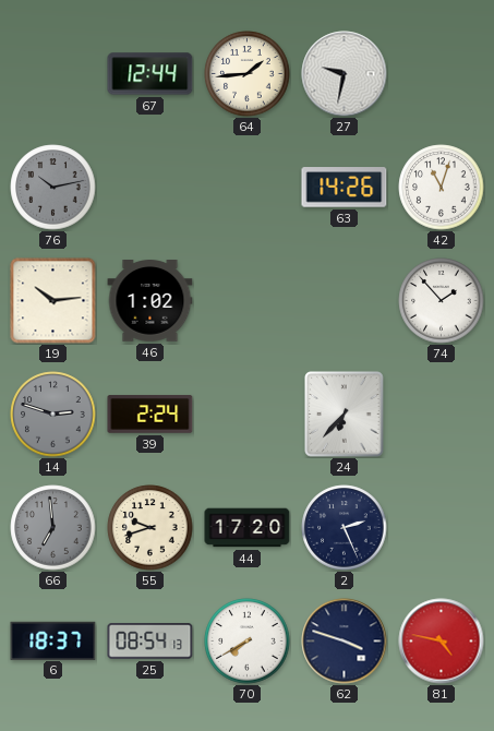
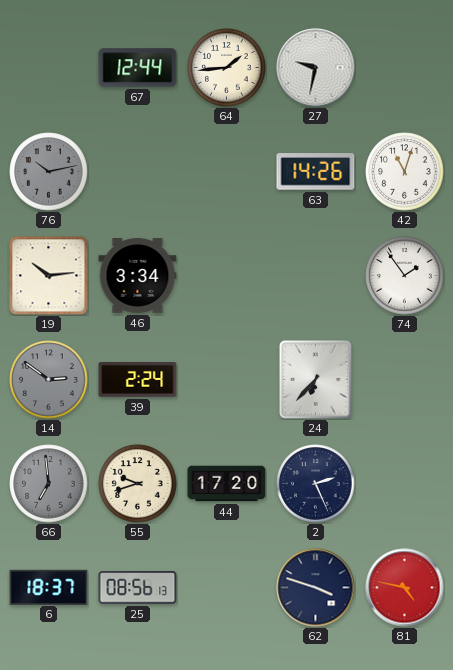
46: 1:02 -> 3:34 (138, 276)
74: 1:53 -> 1:54 (405, 276)
14: 2:48 -> 2:51 (49, 380)
25: 08:54 -> 08:56 (138, 588)
70: 7:40 -> none (248, 642)
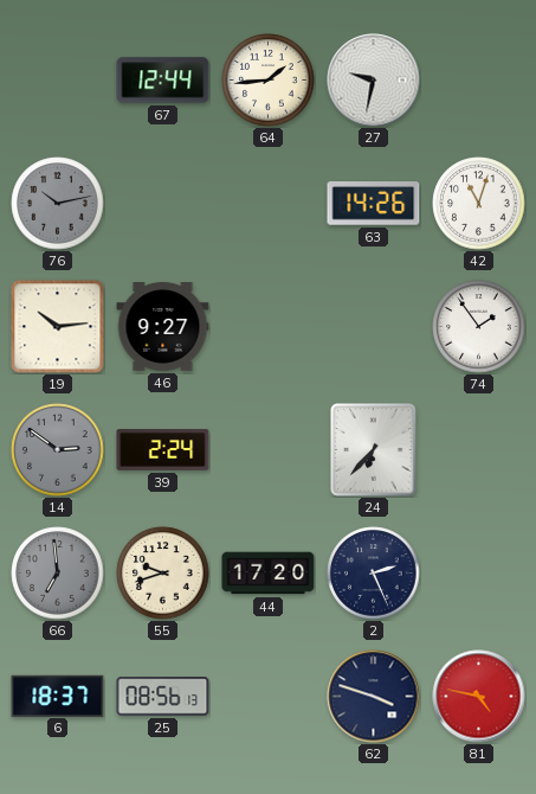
46: 3:34 -> 9:27 (163, 327)
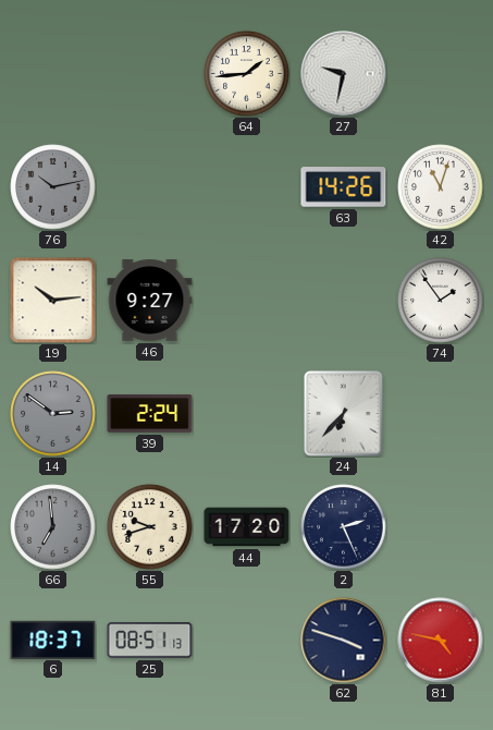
67: 12:44 -> none (163, 81)
25: 08:56 -> 08:51 (150, 641)
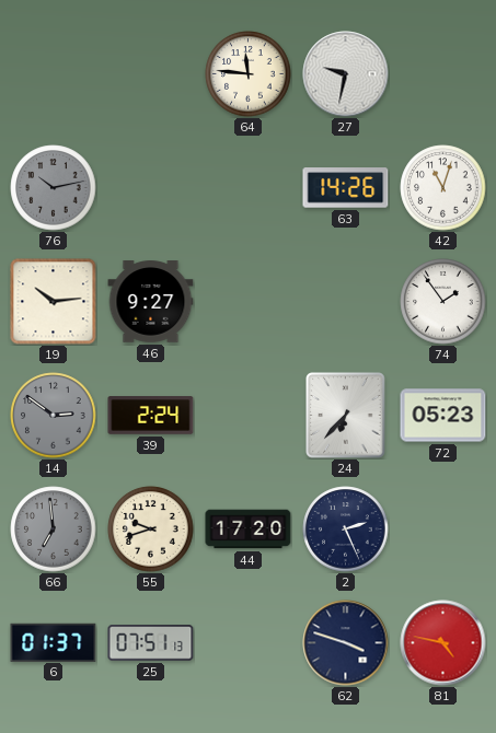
64: 1:44 -> 11:46 (249, 74)
72: none -> 05:23 (443, 416)
6: 18:37 -> 01:37 (54, 642)
25: 08:51 -> 07:51 (151, 643)
